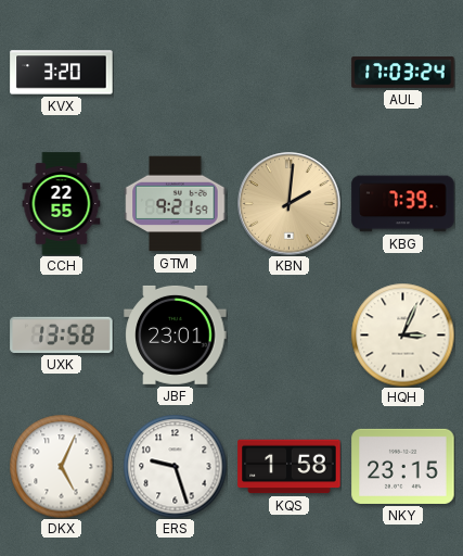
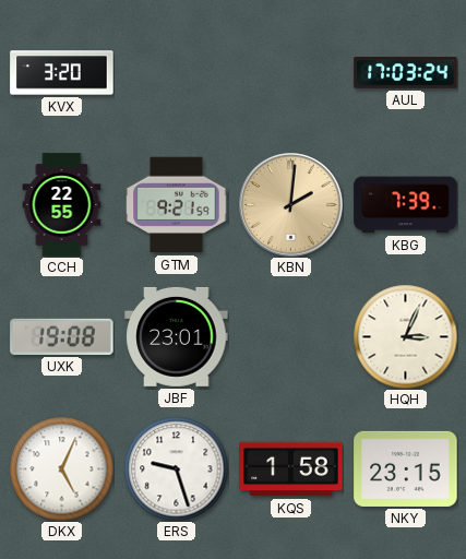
UXK: 13:58 -> 19:08 (62, 336)
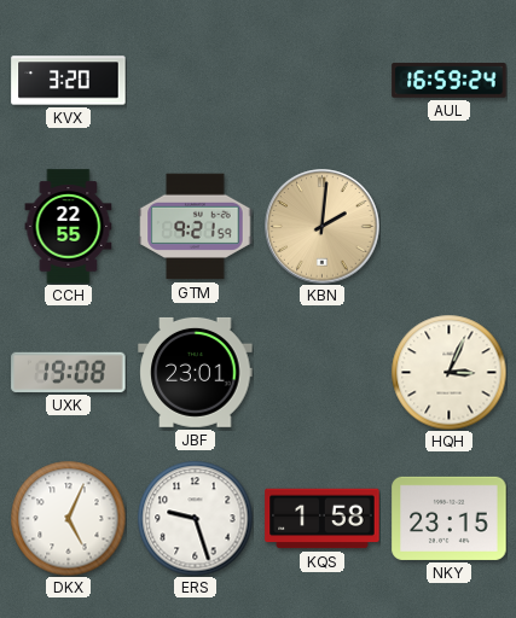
AUL: 17:03 -> 16:59 (450, 81)
KBG: 7:39 -> none (406, 205)
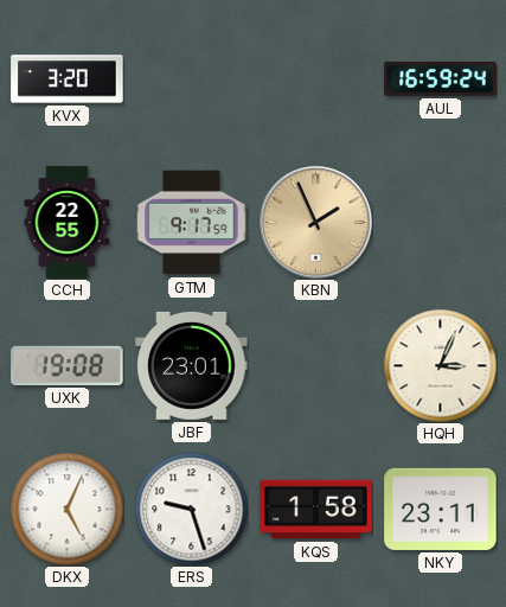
GTM: 9:21 -> 9:17 (192, 223)
KBN: 2:01 -> 1:56 (316, 223)
NKY: 23:15 -> 23:11 (441, 509)
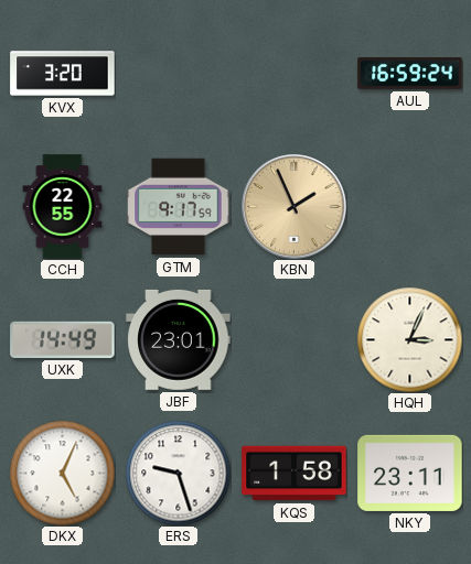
UXK: 19:08 -> 14:49 (63, 339)
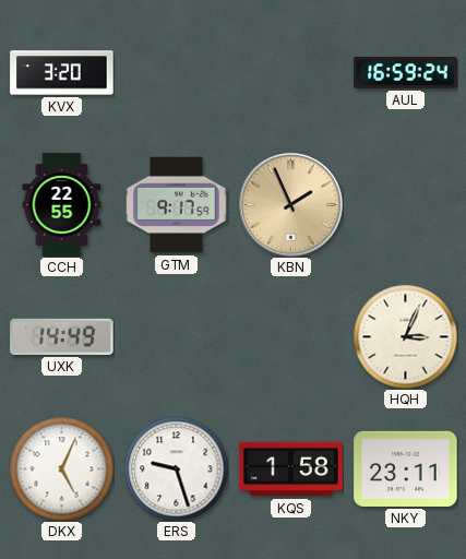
JBF: 23:01 -> none (179, 339)
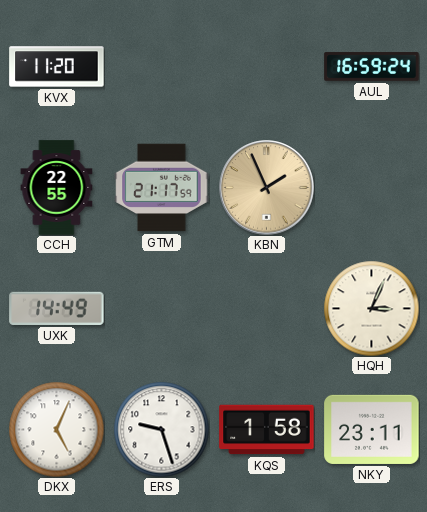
KVX: 3:20 -> 11:20 (57, 67)
GTM: 9:17 -> 21:17 (162, 188)
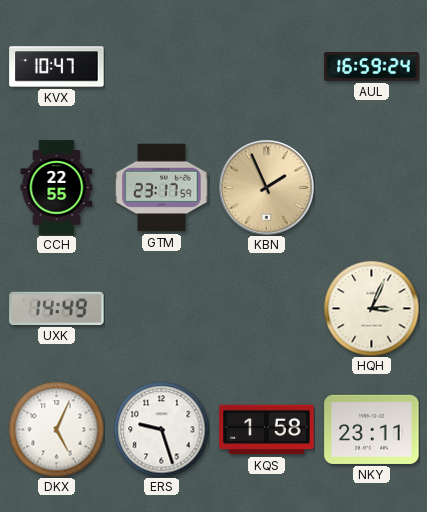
KVX: 11:20 -> 10:47 (57, 67)
GTM: 21:17 -> 23:17 (162, 188)
